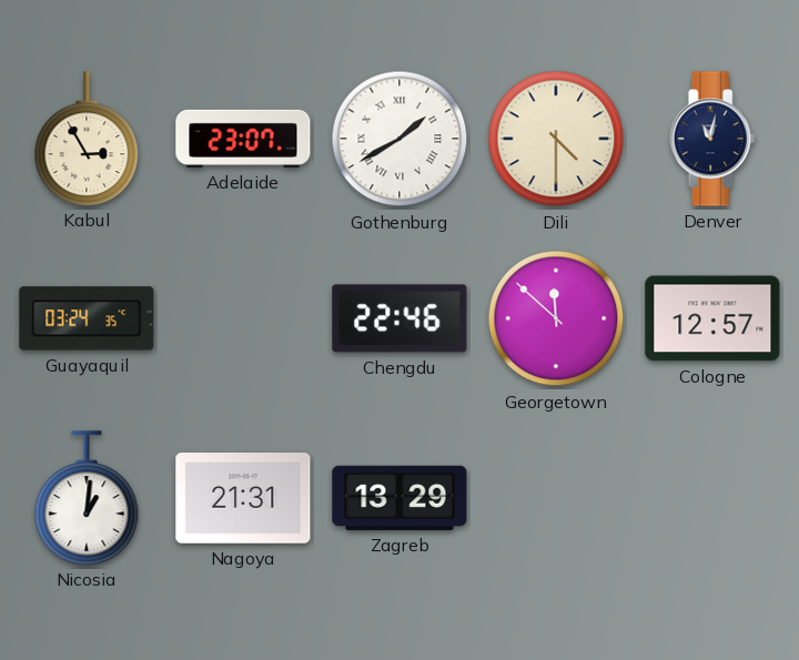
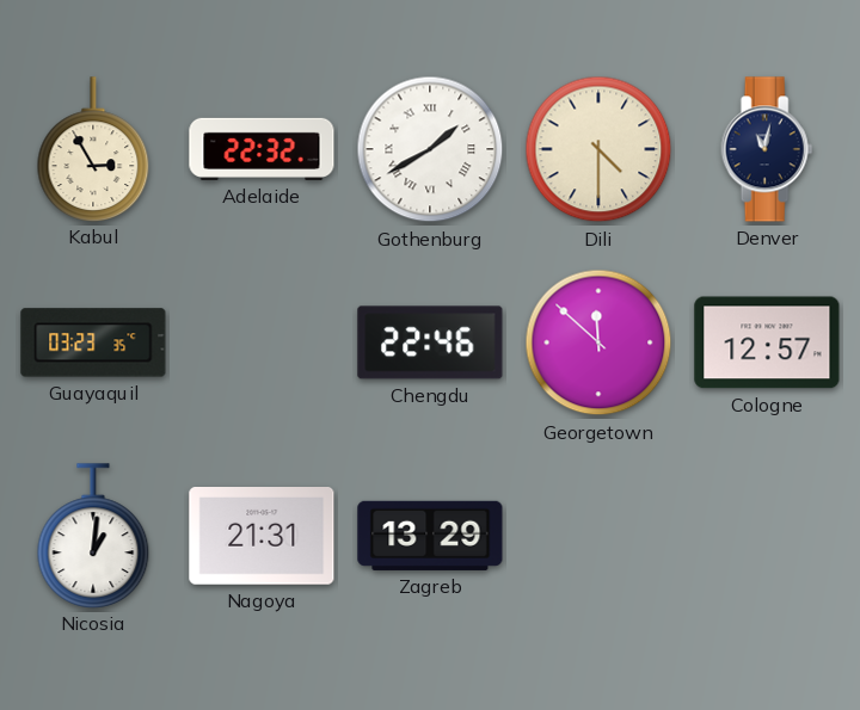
Adelaide: 23:07 -> 22:32 (262, 149)
Guayaquil: 03:24 -> 03:23 (93, 342)
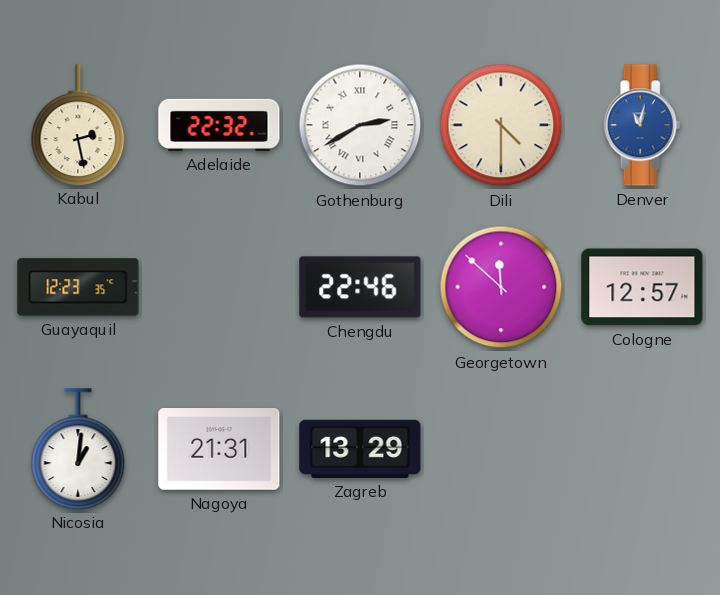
Kabul: 2:55 -> 2:28 (78, 125)
Gothenburg: 1:40 -> 2:40 (360, 125)
Denver dial: navy -> blue (642, 125)
Guayaquil: 03:23 -> 12:23 (78, 287)
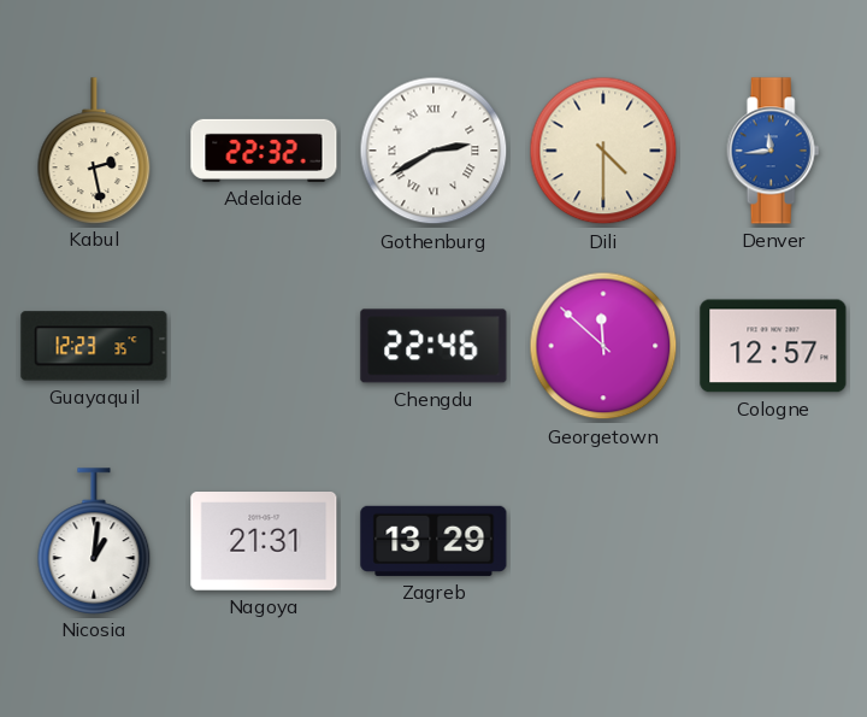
Denver: 11:02 -> 11:44 (773, 151)
